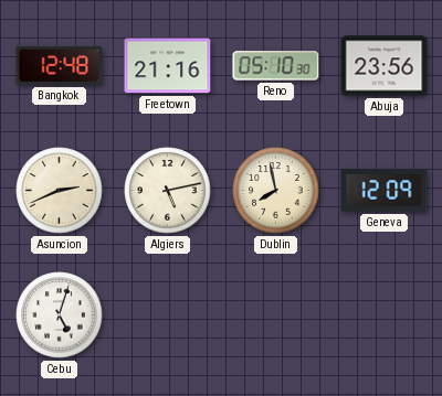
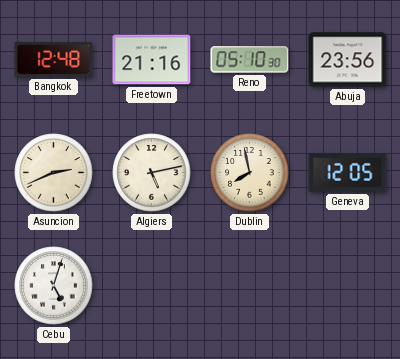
Geneva: 12:09 -> 12:05 (348, 173)
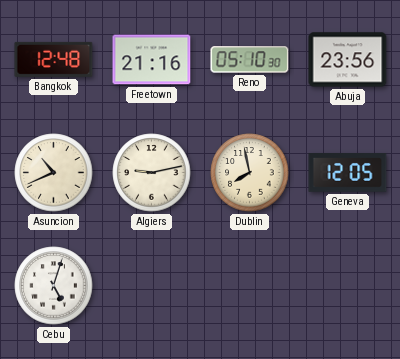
Asuncion: 2:41 -> 10:41 (54, 173)
Algiers: 5:13 -> 9:13 (152, 173)
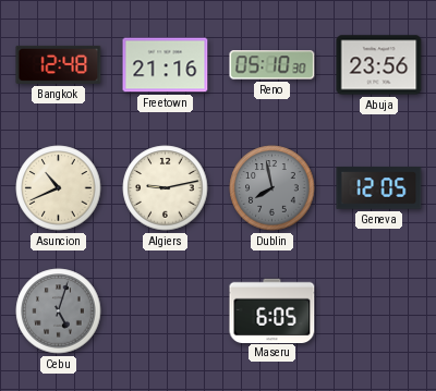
Dublin dial: cream -> grey (272, 188)
Cebu dial: white -> grey (59, 311)
Maseru: none -> 6:05 (272, 310)
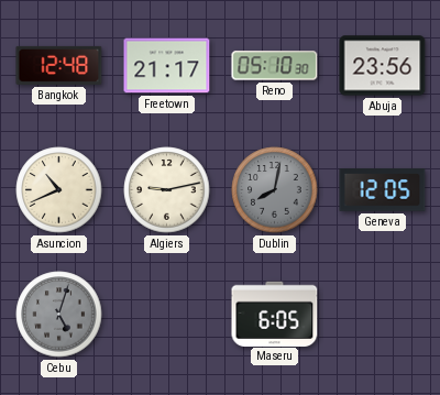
Freetown: 21:16 -> 21:17 (167, 66)
Dublin: 7:58 -> 8:02 (275, 190)
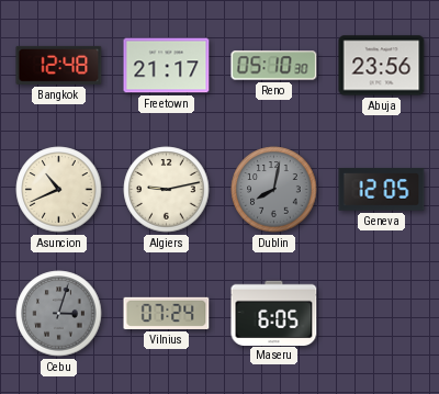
Cebu: 5:03 -> 3:03 (59, 314)
Vilnius: none -> 07:24 (167, 313)
